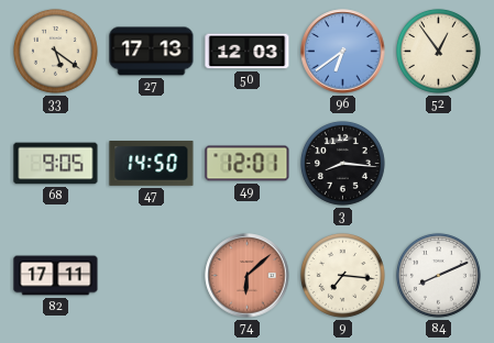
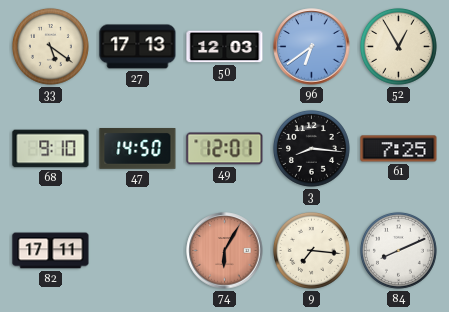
52: 12:54 -> 12:55 (398, 46)
68: 9:05 -> 9:10 (51, 149)
61: none -> 7:25 (399, 149)
74: 6:08 -> 6:05 (225, 251)
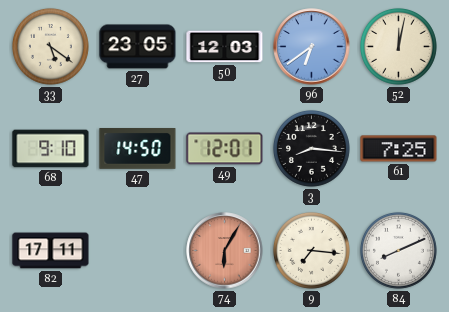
27: 17:13 -> 23:05 (138, 47)
52: 12:55 -> 12:02 (398, 46)
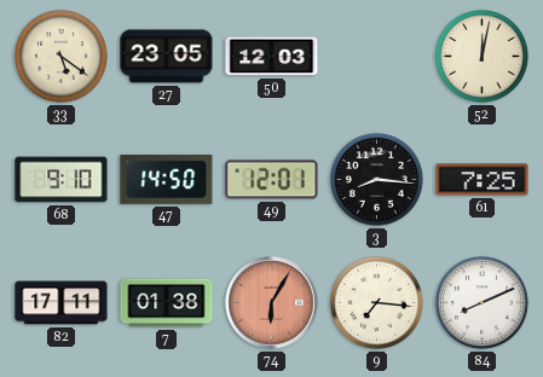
96: 6:39 -> none (312, 47)
7: none -> 01:38 (167, 303)
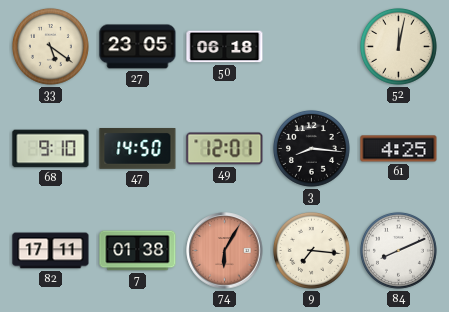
50: 12:03 -> 06:18 (225, 47)
61: 7:25 -> 4:25 (399, 149)
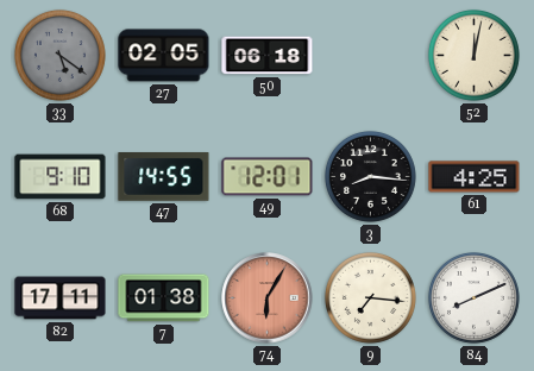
33 dial: cream -> grey (59, 55)
27: 23:05 -> 02:05 (164, 56)
47: 14:50 -> 14:55 (164, 177)
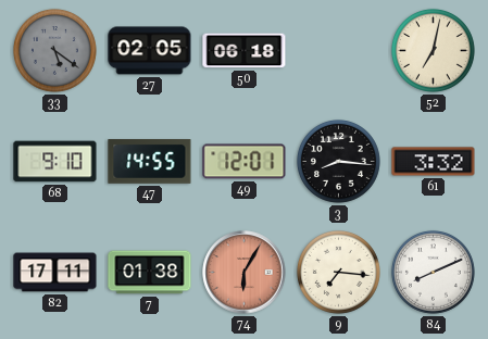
52: 12:02 -> 7:02 (433, 50)
61: 4:25 -> 3:32 (434, 162)
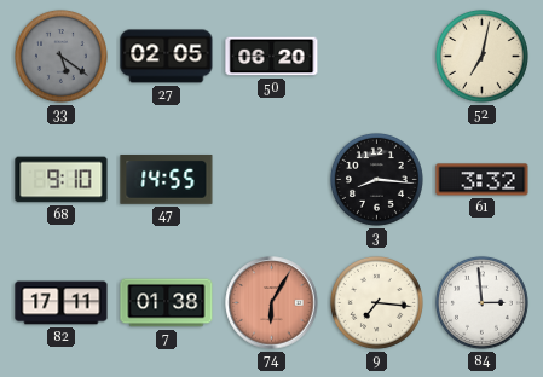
50: 06:18 -> 06:20 (272, 57)
49: 12:01 -> none (245, 162)
84: 8:11 -> 2:59 (481, 302)
